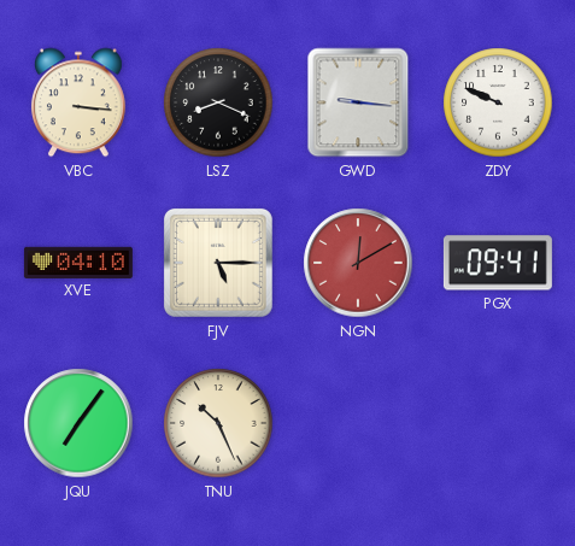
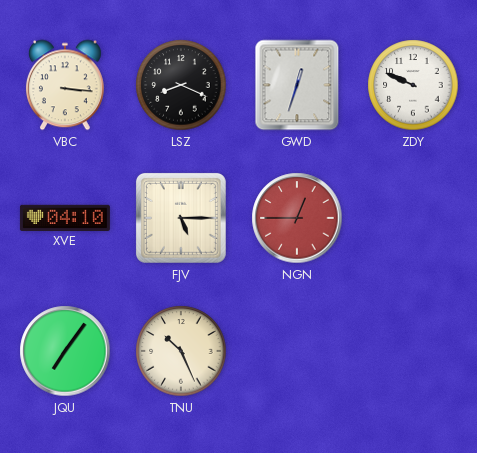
GWD: 9:16 -> 12:33 (297, 85)
NGN: 12:10 -> 12:45 (297, 218)
PGX: 09:41 -> none (498, 263)
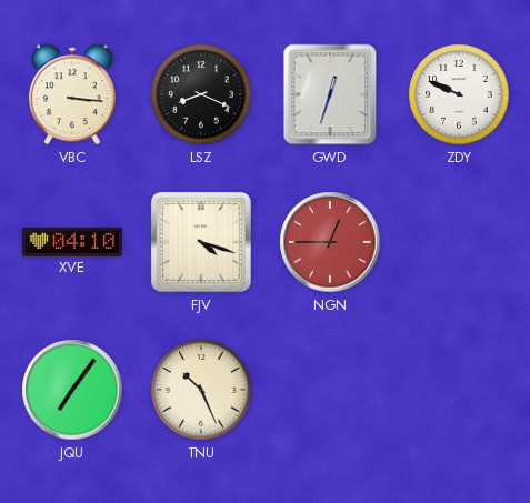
FJV: 5:15 -> 4:18 (201, 242)
